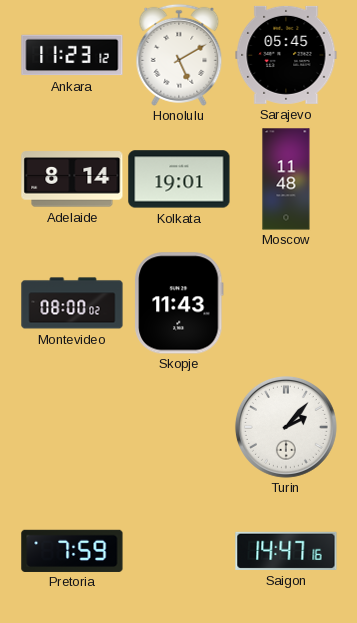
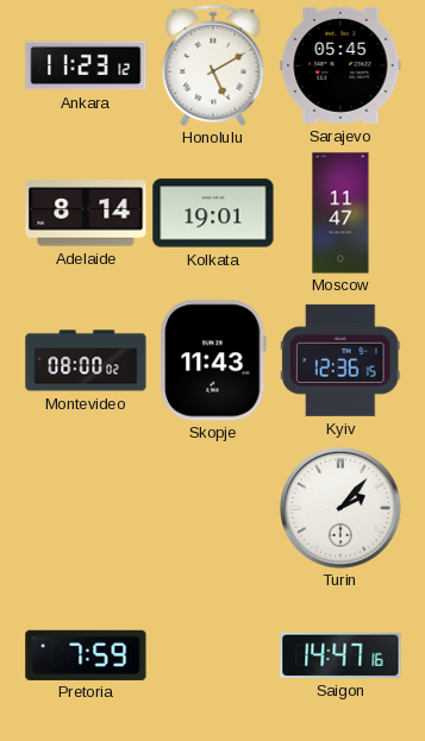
Moscow: 11:48 -> 11:47 (340, 213)
Kyiv: none -> 12:36 (340, 360)
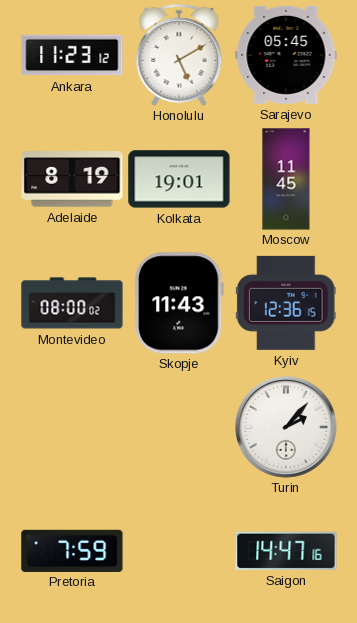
Adelaide: 8:14 -> 8:19 (72, 179)
Moscow: 11:47 -> 11:45 (286, 179)
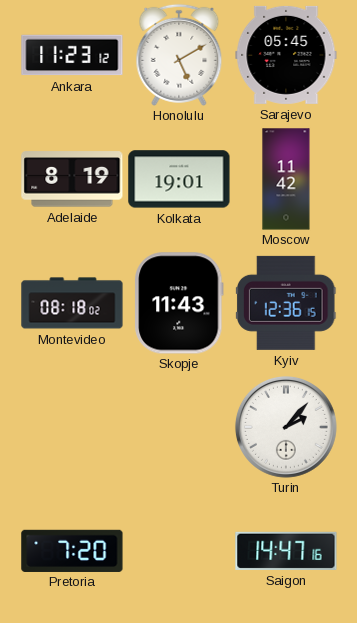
Moscow: 11:45 -> 11:42 (286, 179)
Montevideo: 08:00 -> 08:18 (72, 303)
Pretoria: 7:59 -> 7:20 (72, 550)
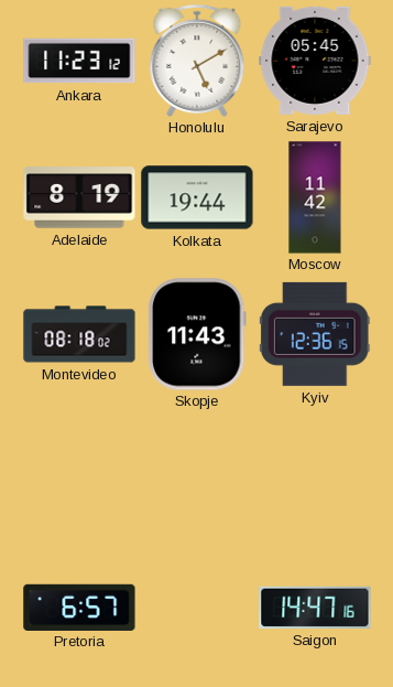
Kolkata: 19:01 -> 19:44 (197, 197)
Turin: 2:07 -> none (286, 427)
Pretoria: 7:20 -> 6:57 (79, 607)
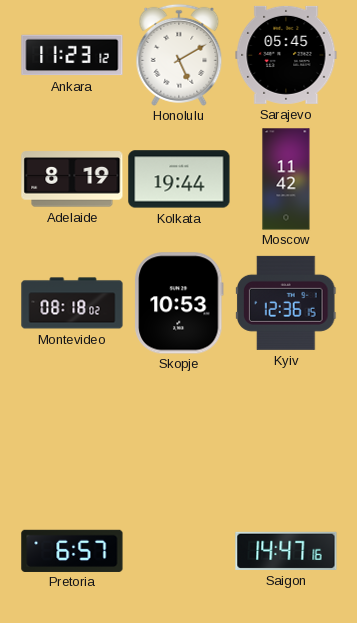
Skopje: 11:43 -> 10:53 (179, 303)
